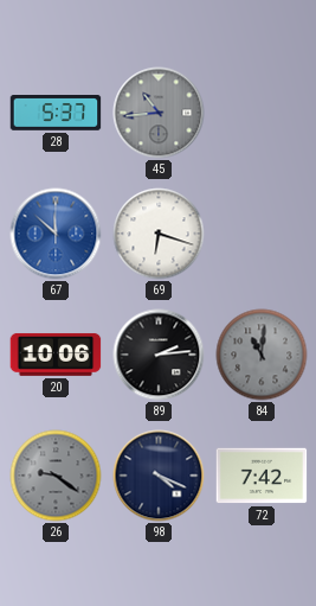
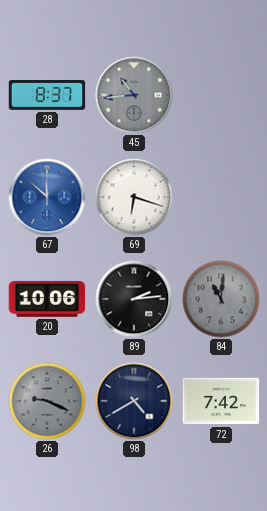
28: 5:37 -> 8:37 (47, 96)
26: 9:21 -> 9:19 (47, 401)
98: 4:19 -> 4:40 (134, 401)
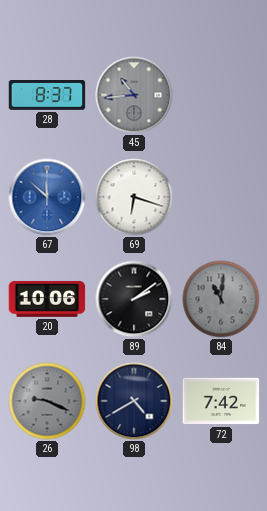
89: 2:14 -> 2:09 (134, 299)
